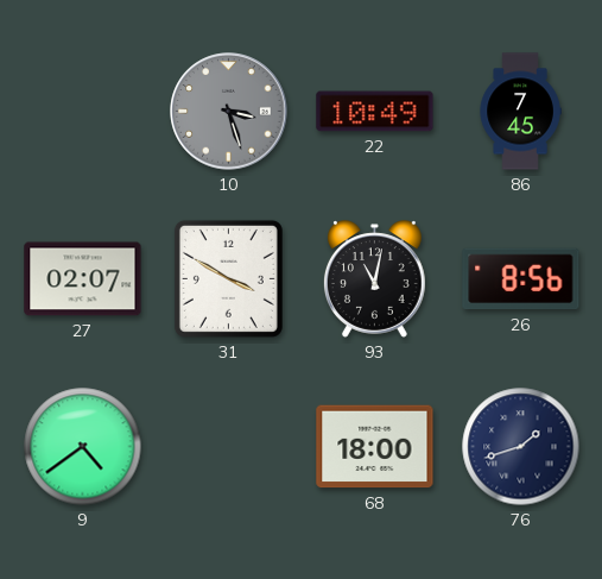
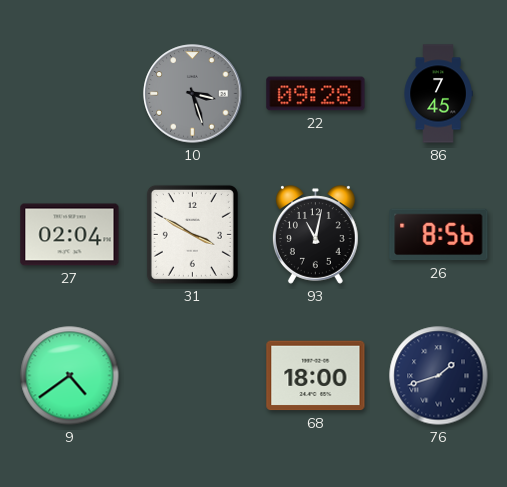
22: 10:49 -> 09:28 (316, 94)
27: 02:07 -> 02:04 (70, 235)
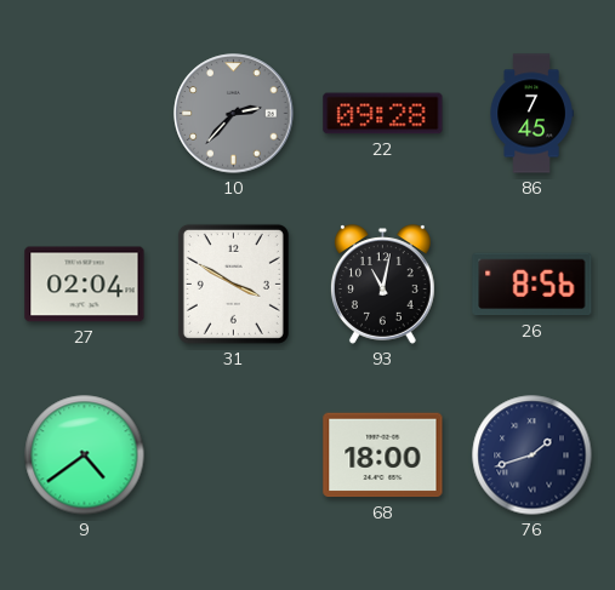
10: 3:27 -> 2:37 (234, 114)
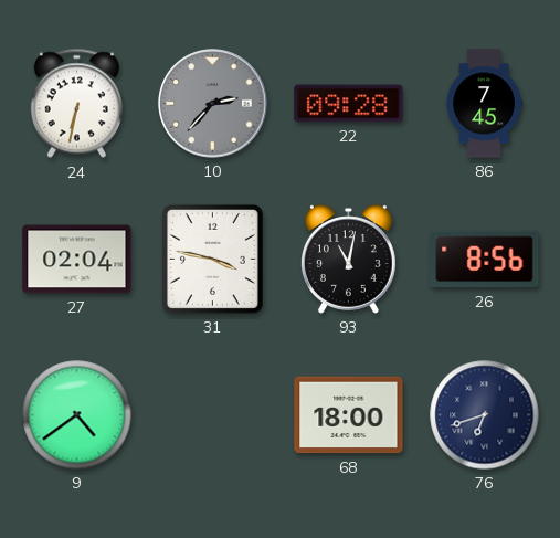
24: none -> 6:32 (76, 104)
31: 3:50 -> 3:47 (212, 259)
76: 1:42 -> 6:42 (485, 415)
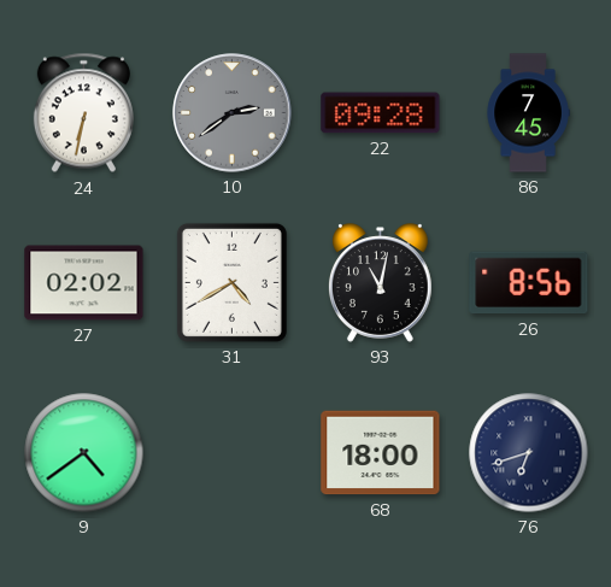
10: 2:37 -> 2:39 (233, 113)
27: 02:04 -> 02:02 (84, 283)
31: 3:47 -> 4:40 (231, 282)
